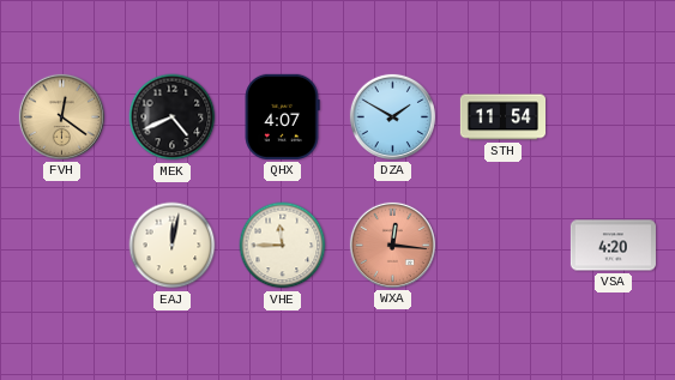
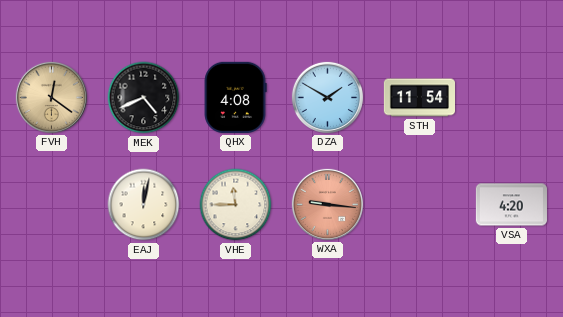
QHX: 4:07 -> 4:08 (235, 97)
WXA: 12:16 -> 9:16 (327, 204)
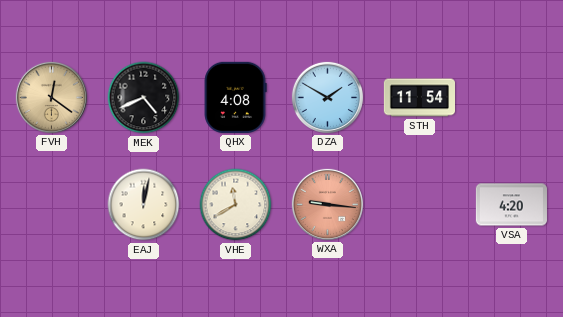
VHE: 11:45 -> 11:40 (236, 205)
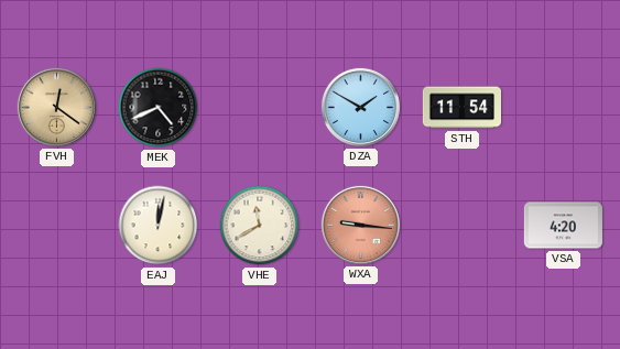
QHX: 4:08 -> none (235, 97)
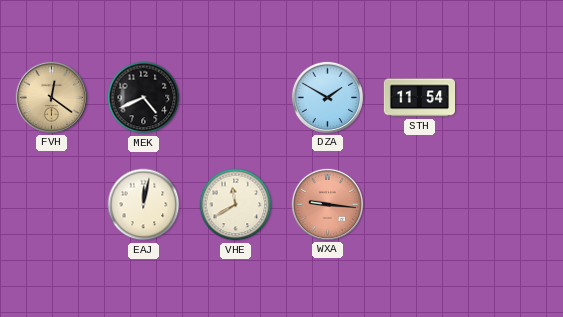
VSA: 4:20 -> none (563, 226)
